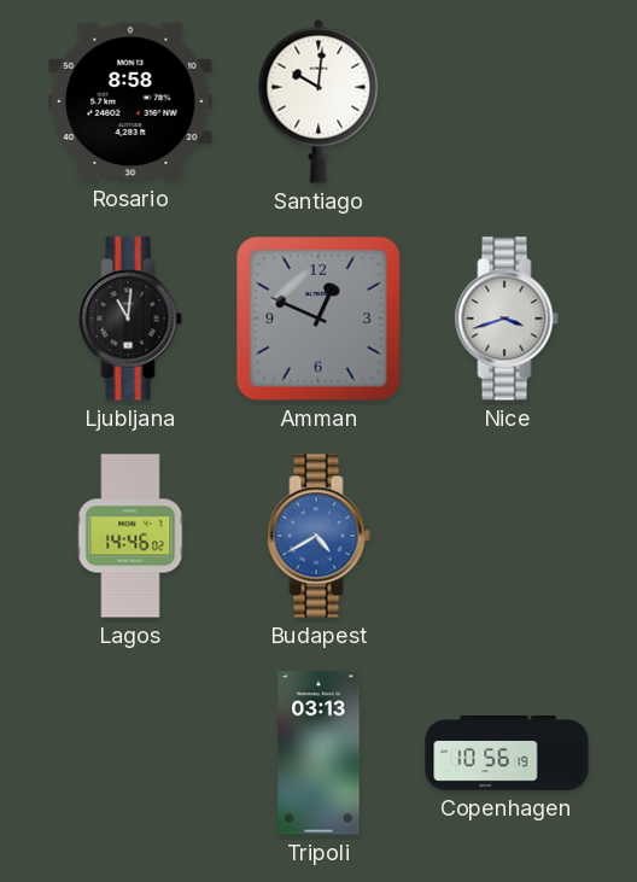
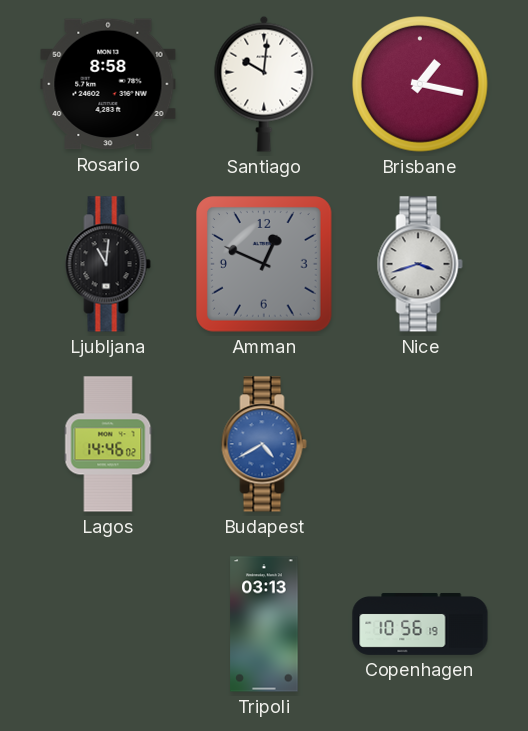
Brisbane: none -> 1:17 (420, 84)
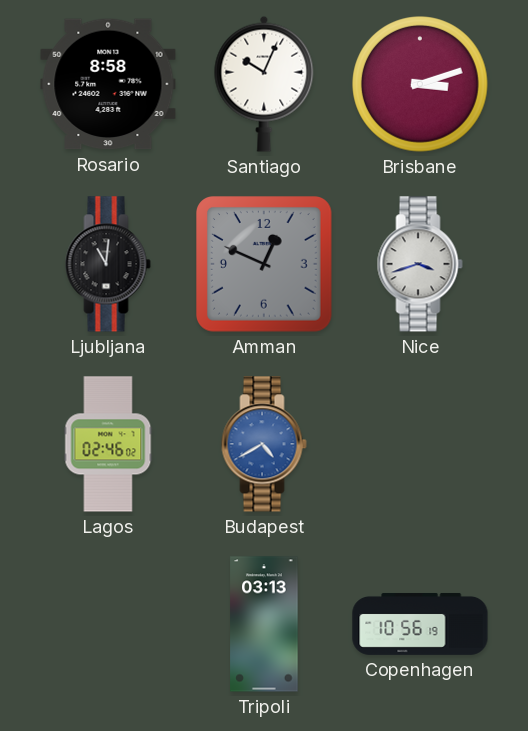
Santiago: 10:01 -> 10:04 (264, 84)
Brisbane: 1:17 -> 3:12 (420, 84)
Lagos: 14:46 -> 02:46 (108, 444)
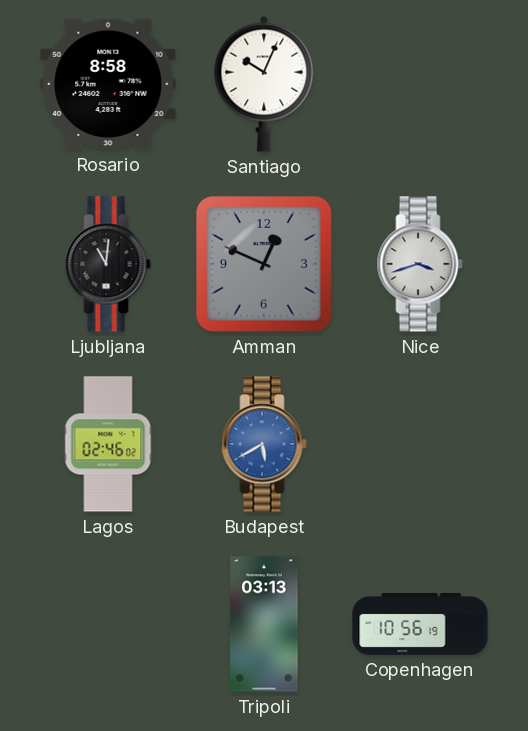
Brisbane: 3:12 -> none (420, 84)
Budapest: 4:40 -> 5:40 (264, 444)
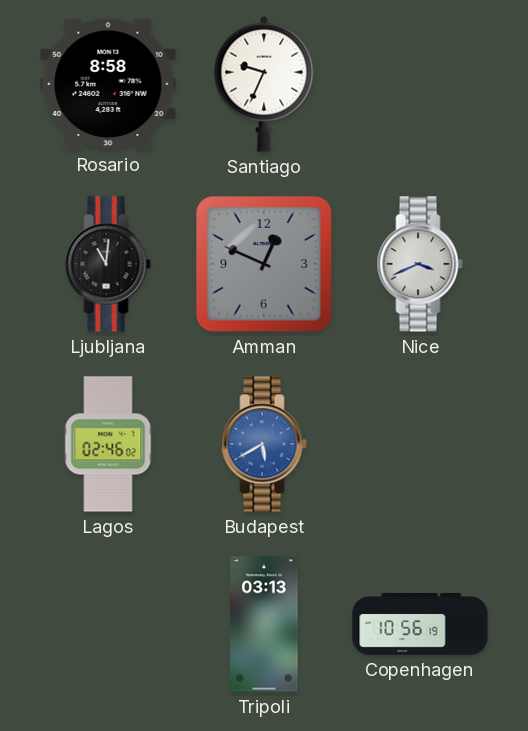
Santiago: 10:04 -> 9:34 (264, 84)
Nice: 3:42 -> 3:41 (420, 264)
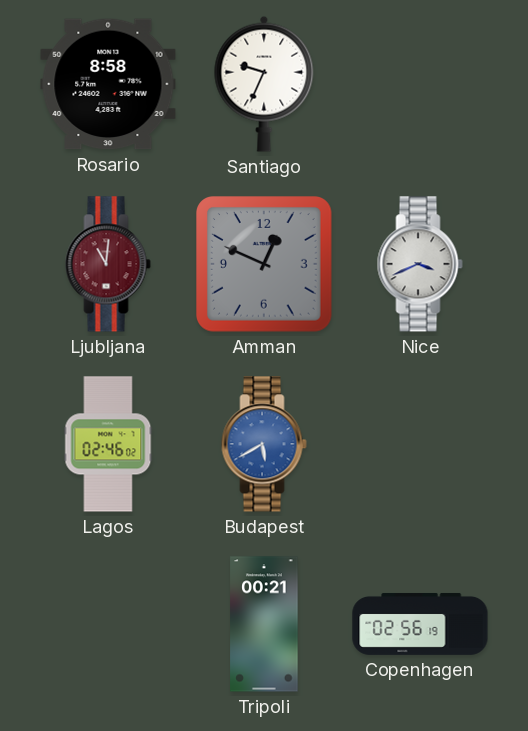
Ljubljana dial: black -> burgundy (108, 264)
Tripoli: 03:13 -> 00:21 (264, 624)
Copenhagen: 10:56 -> 02:56 (420, 624)
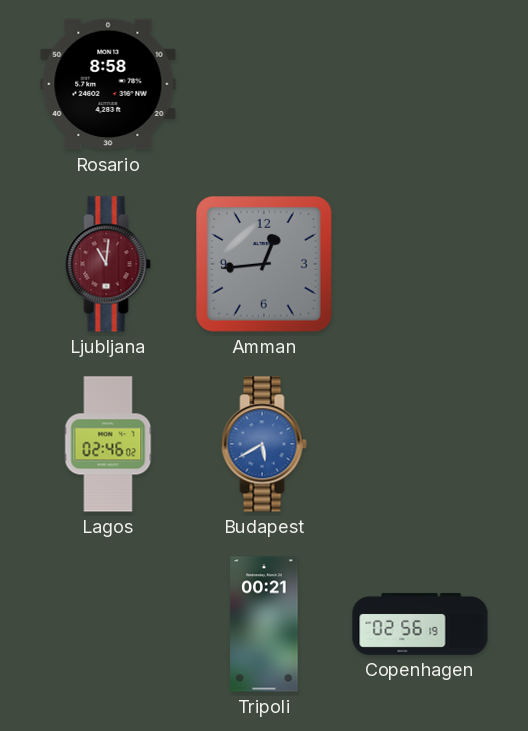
Santiago: 9:34 -> none (264, 84)
Amman: 12:49 -> 12:44 (265, 265)
Nice: 3:41 -> none (420, 264)
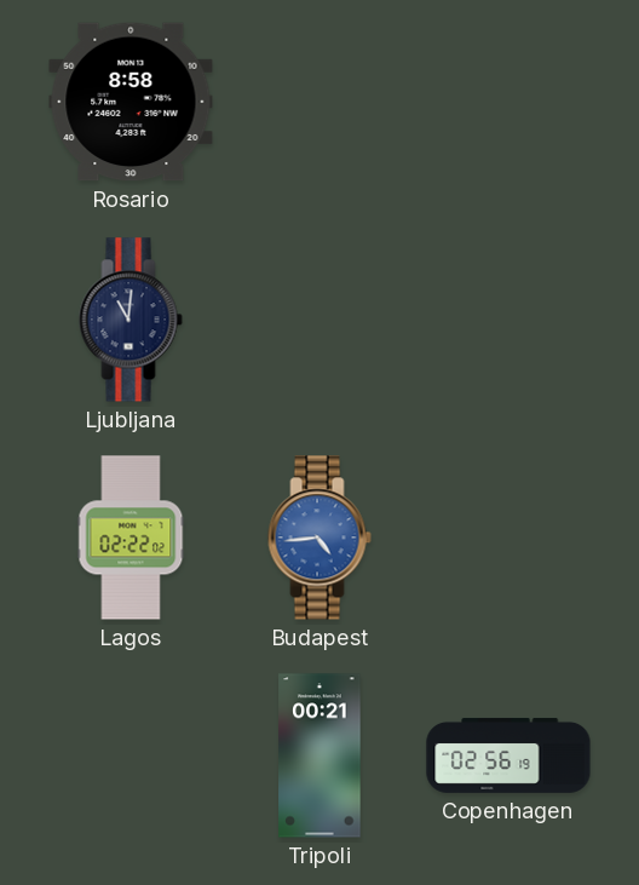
Ljubljana dial: burgundy -> navy (131, 320)
Amman: 12:44 -> none (265, 265)
Lagos: 02:46 -> 02:22 (131, 538)
Budapest: 5:40 -> 4:44 (319, 538)
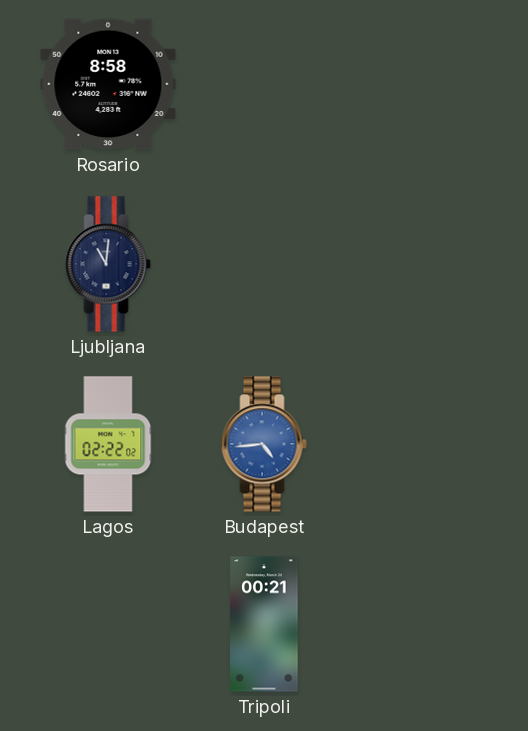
Copenhagen: 02:56 -> none (508, 755)
